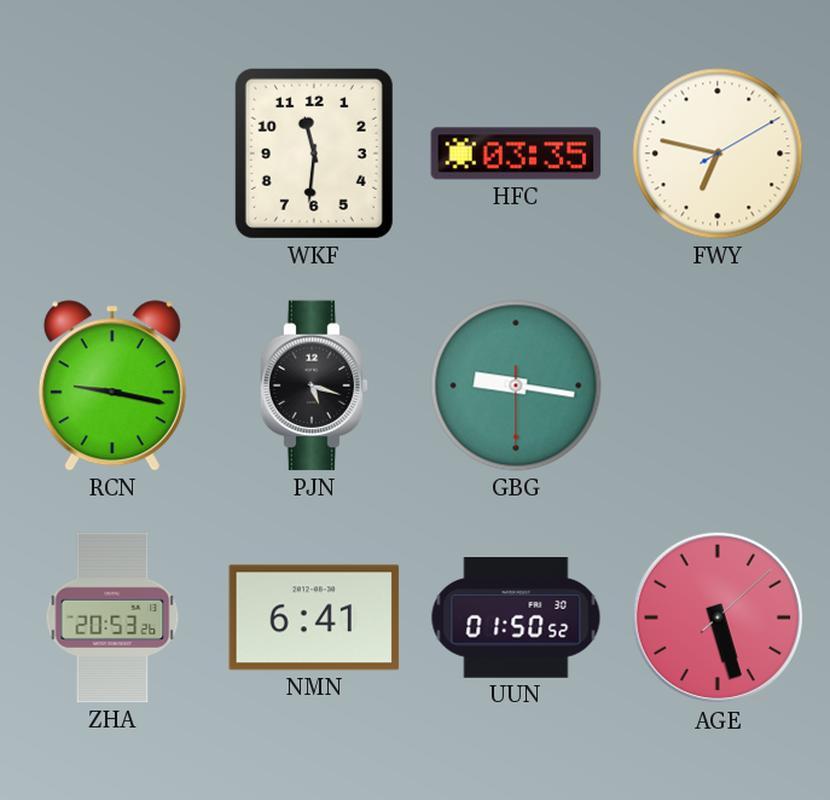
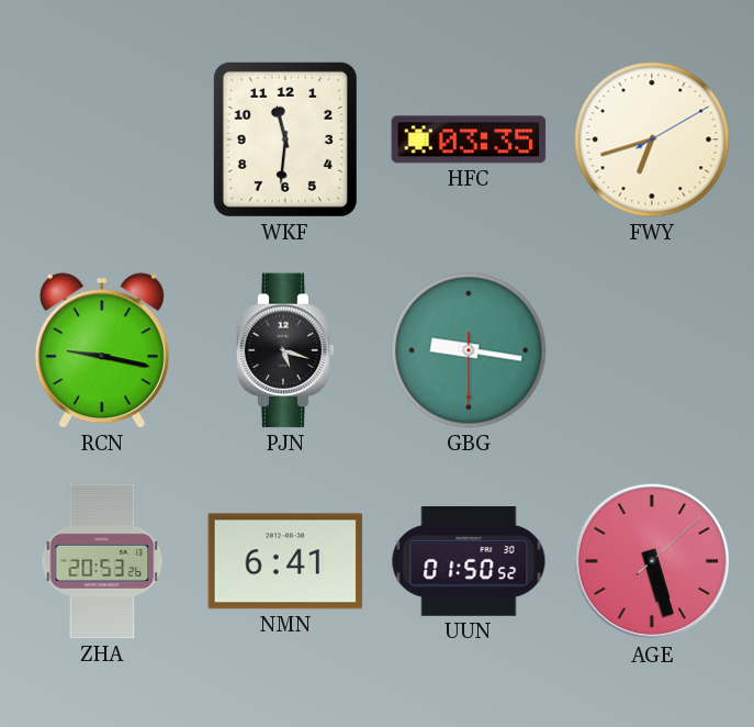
FWY: 6:47 -> 6:42 (652, 139)
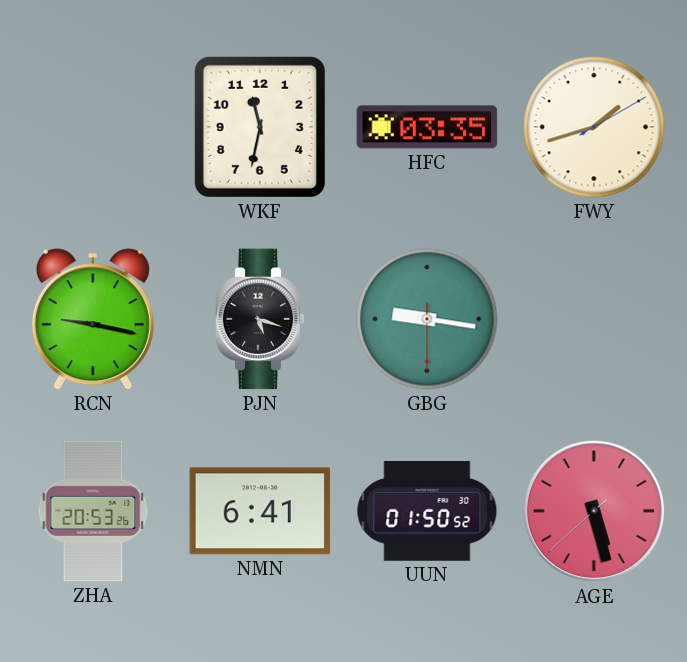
WKF: 11:31 -> 11:32 (260, 127)
FWY: 6:42 -> 1:42 (594, 127)
AGE: 5:27:08 -> 5:27:38 (594, 511)
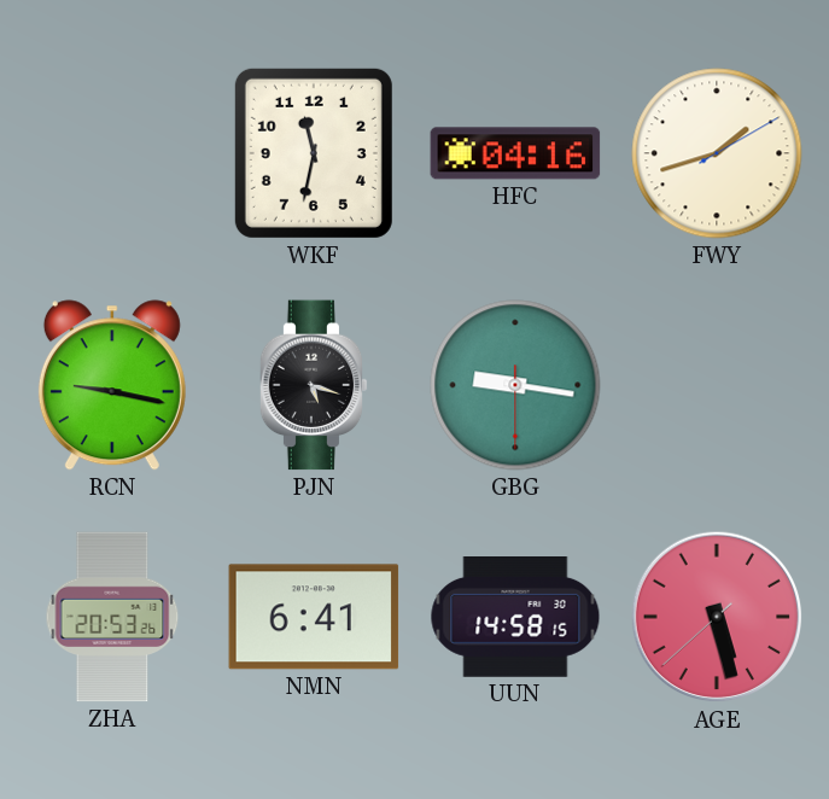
HFC: 03:35 -> 04:16 (515, 153)
UUN: 01:50 -> 14:58 (515, 618)
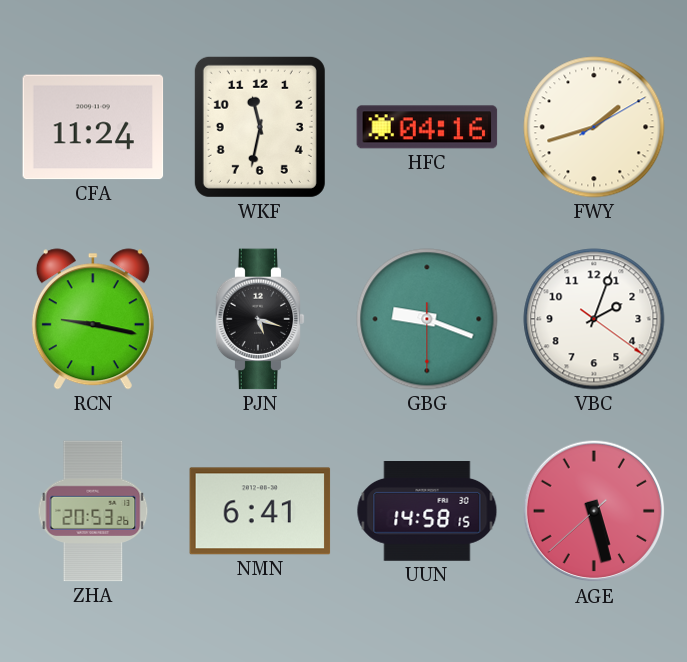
CFA: none -> 11:24 (93, 127)
GBG: 9:16 -> 9:18 (427, 319)
VBC: none -> 2:03 (594, 319)
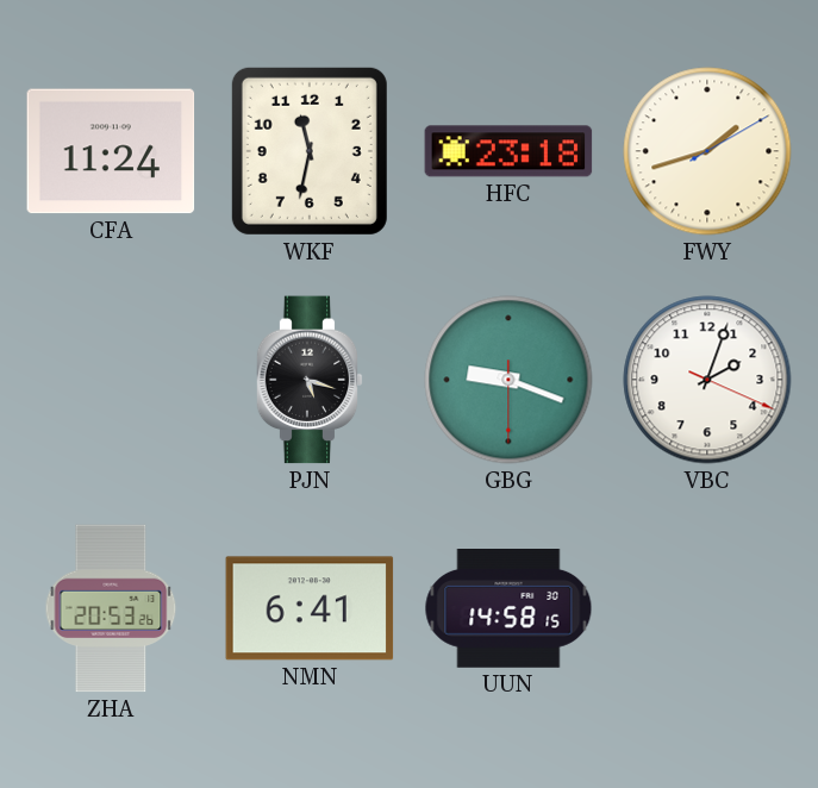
HFC: 04:16 -> 23:18 (508, 151)
RCN: 9:17 -> none (93, 319)
VBC: 2:03:21 -> 2:03:19 (707, 380)
AGE: 5:27 -> none (594, 511)
